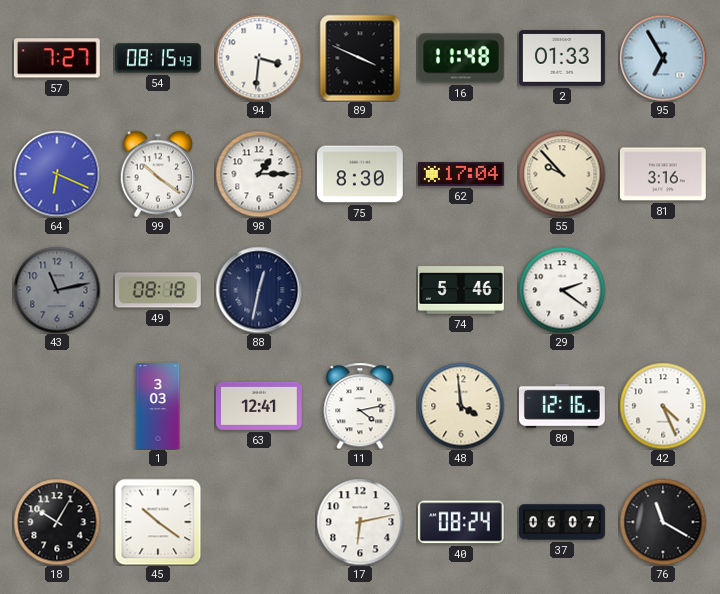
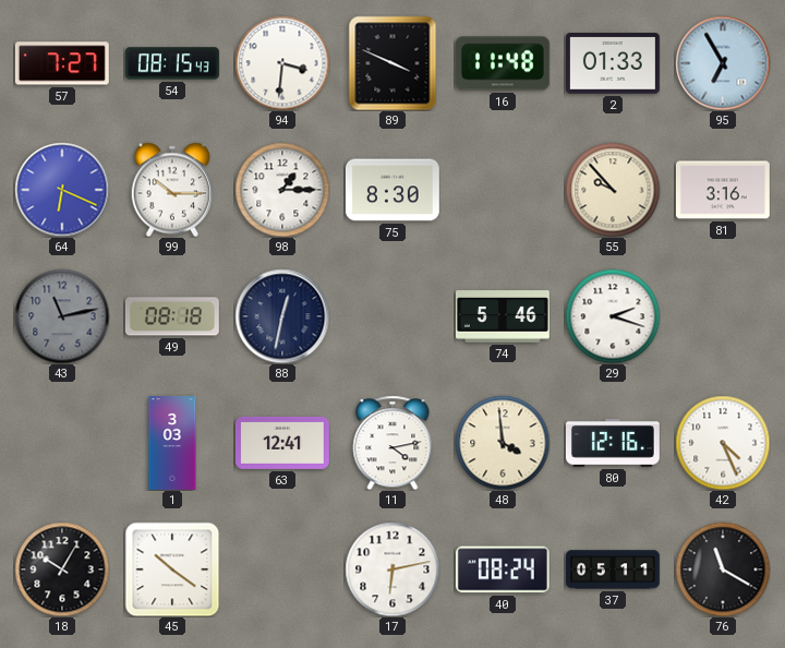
99: 10:21 -> 10:15 (172, 190)
62: 17:04 -> none (461, 174)
29: 2:21 -> 2:18 (613, 316)
37: 06:07 -> 05:11 (614, 569)
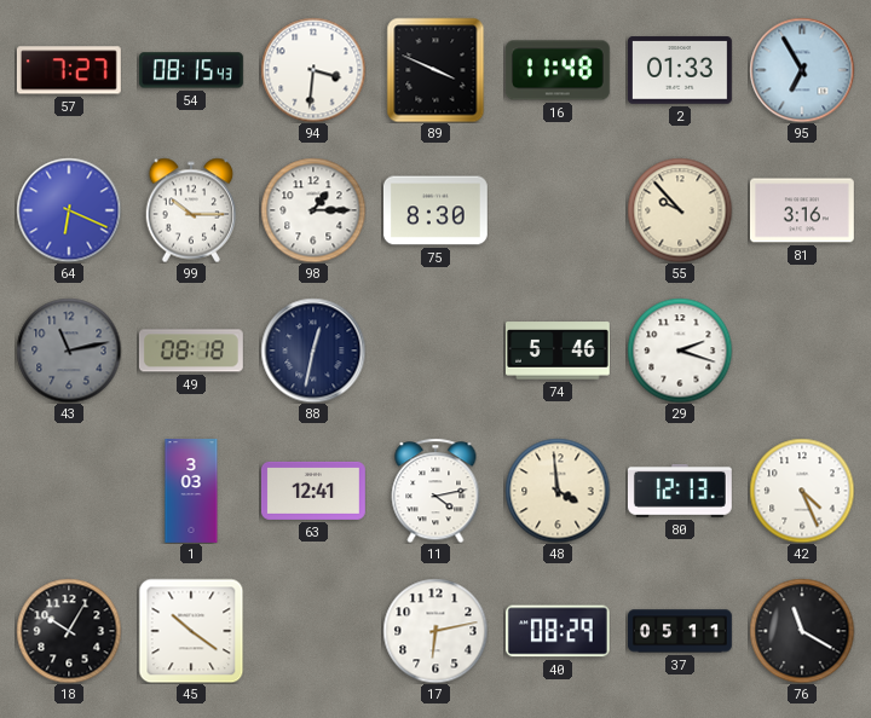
80: 12:16 -> 12:13 (680, 492)
40: 08:24 -> 08:29 (558, 631)
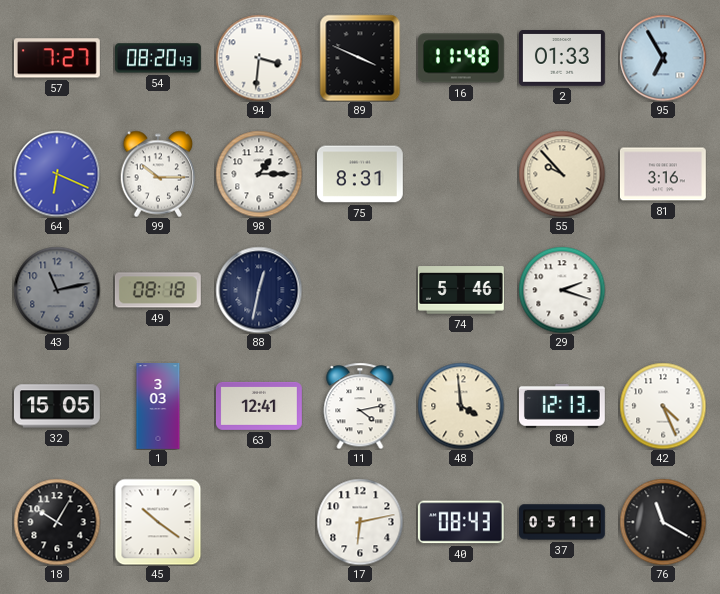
54: 08:15 -> 08:20 (158, 58)
75: 8:30 -> 8:31 (360, 174)
32: none -> 15:05 (58, 406)
40: 08:29 -> 08:43 (461, 522)
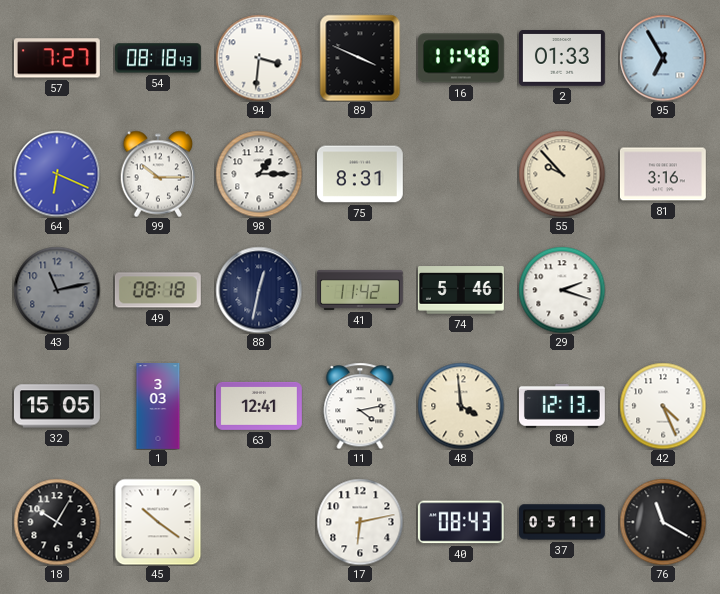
54: 08:20 -> 08:18 (158, 58)
41: none -> 11:42 (361, 290)
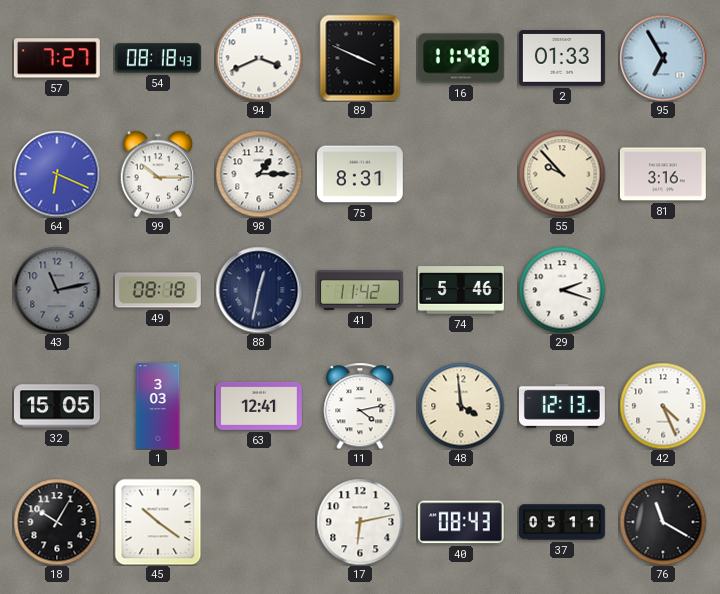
94: 3:31 -> 3:41 (259, 58)
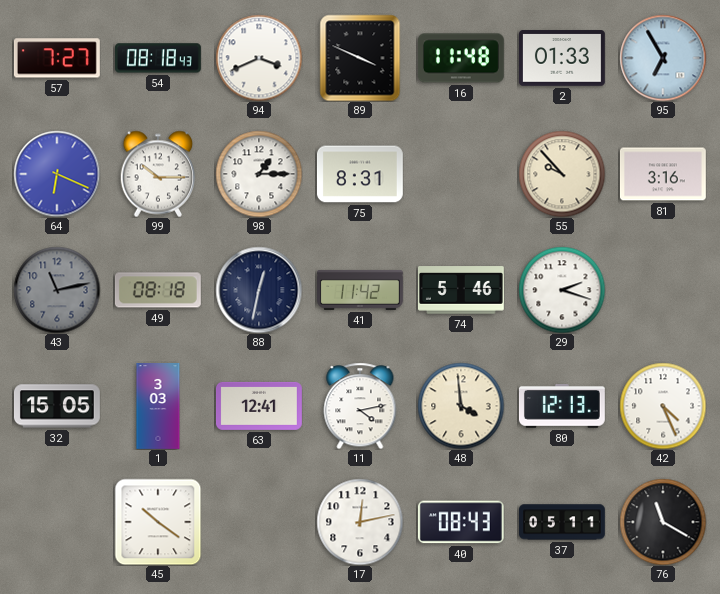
18: 10:05 -> none (57, 522)
17: 6:13 -> 12:13 (360, 522)
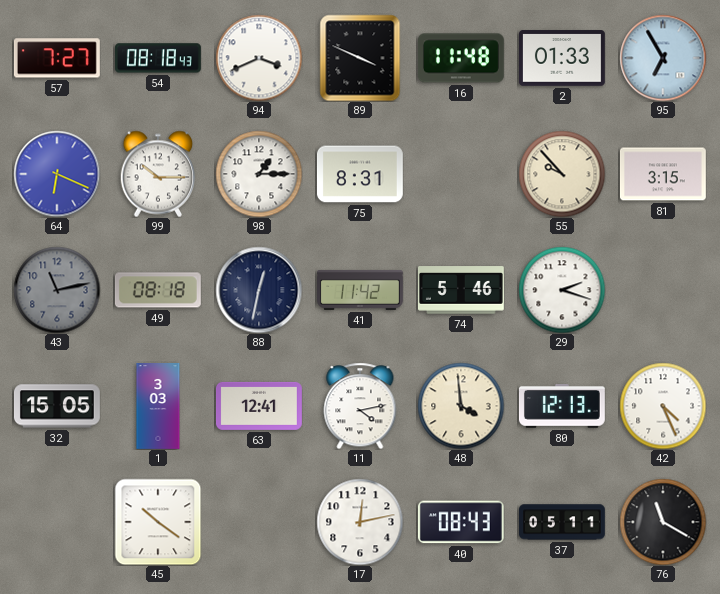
81: 3:16 -> 3:15 (663, 174)
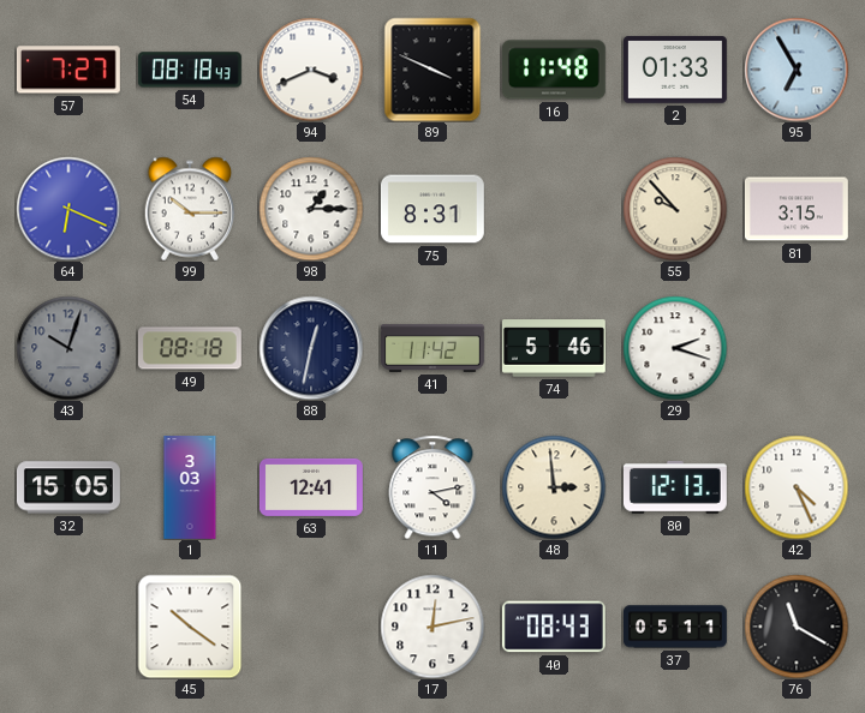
43: 11:13 -> 10:03 (68, 348)
48: 3:59 -> 2:59 (554, 487)
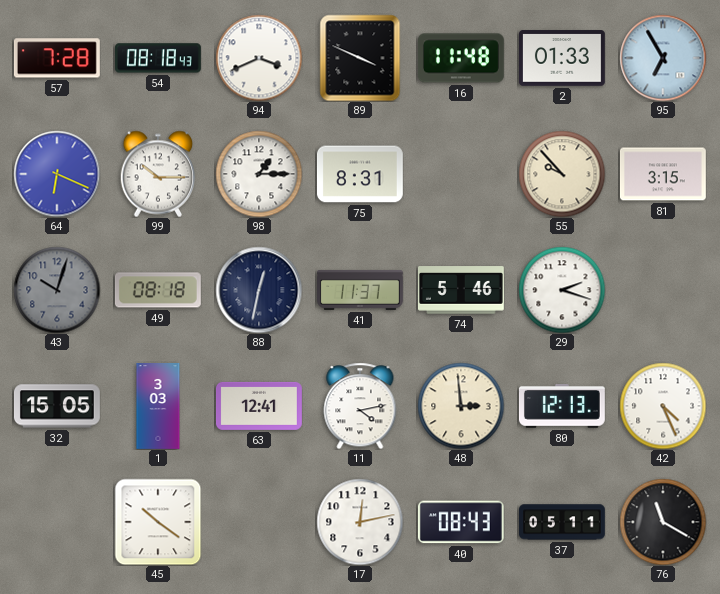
57: 7:27 -> 7:28 (57, 58)
41: 11:42 -> 11:37 (361, 290)
